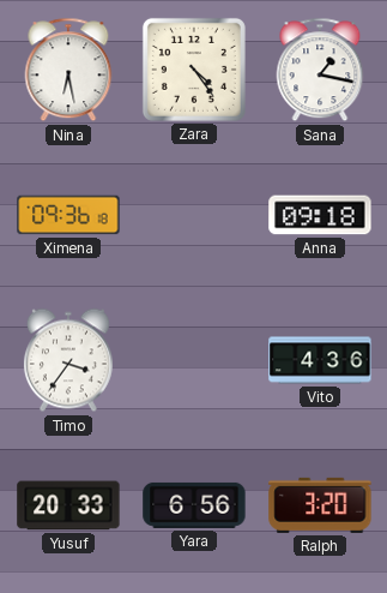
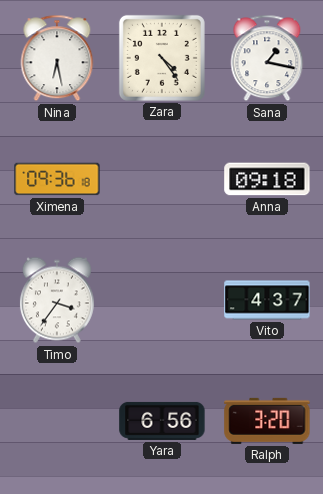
Vito: 4:36 -> 4:37 (267, 300)
Yusuf: 20:33 -> none (68, 505)
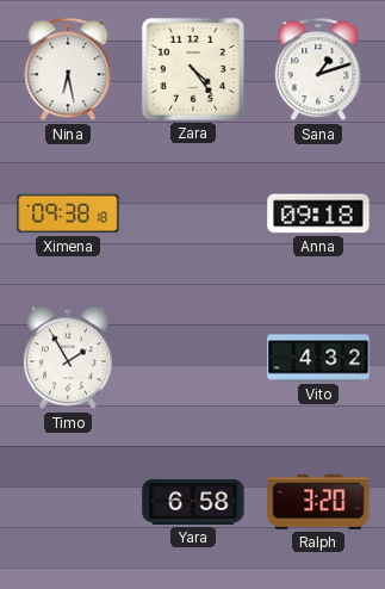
Sana: 1:17 -> 1:12 (318, 69)
Ximena: 09:36 -> 09:38 (68, 213)
Timo: 3:36 -> 1:55 (68, 358)
Vito: 4:37 -> 4:32 (318, 358)
Yara: 6:56 -> 6:58 (193, 502)
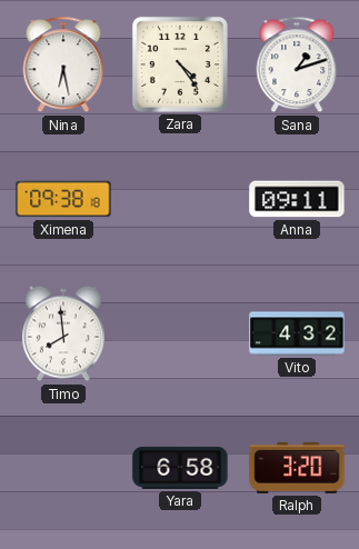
Anna: 09:18 -> 09:11 (297, 199)
Timo: 1:55 -> 7:59 (63, 333)
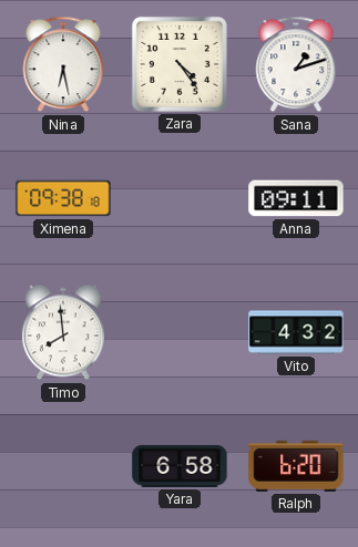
Ralph: 3:20 -> 6:20 (296, 466)
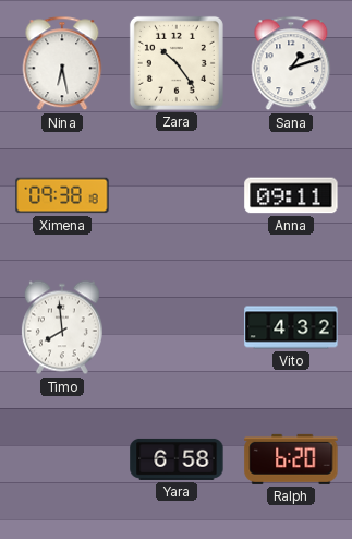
Zara: 4:24 -> 10:24 (177, 63)
